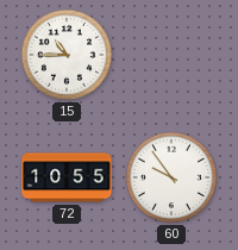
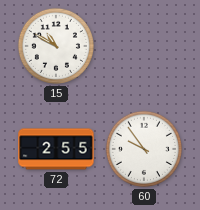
15: 10:45 -> 10:50 (56, 46)
72: 10:55 -> 2:55 (56, 149)
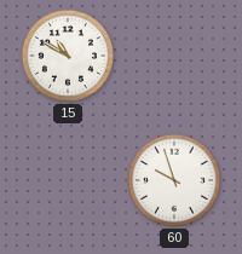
72: 2:55 -> none (56, 149)
60: 9:54 -> 9:57 (174, 180)
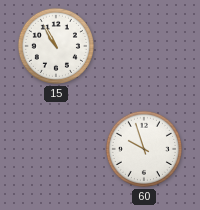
15: 10:50 -> 10:55 (56, 46)
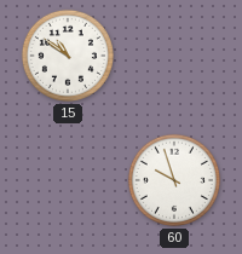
15: 10:55 -> 10:51 (68, 56)
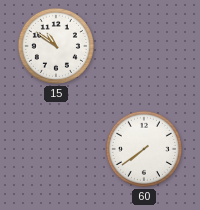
60: 9:57 -> 7:39 (144, 149)
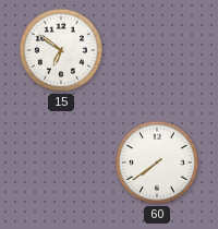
15: 10:51 -> 6:51 (61, 50)
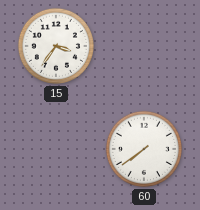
15: 6:51 -> 3:36 (56, 46)
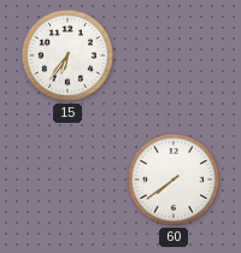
15: 3:36 -> 6:36 (67, 55)
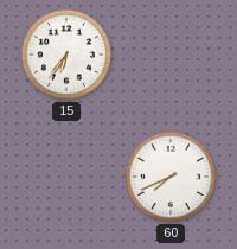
60: 7:39 -> 7:41 (171, 177)
